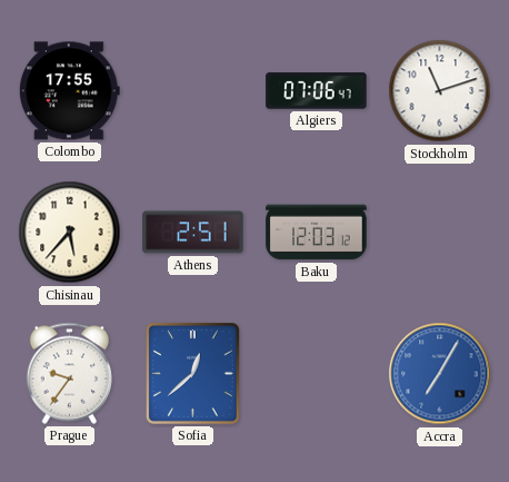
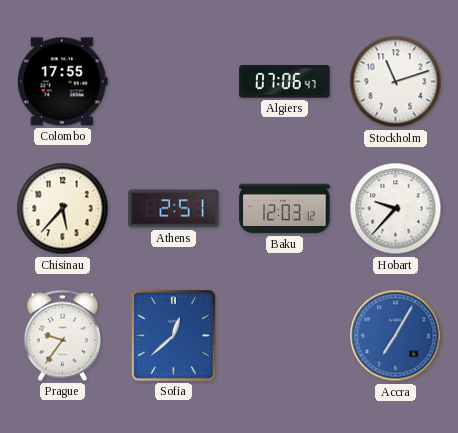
Hobart: none -> 9:37 (396, 209)
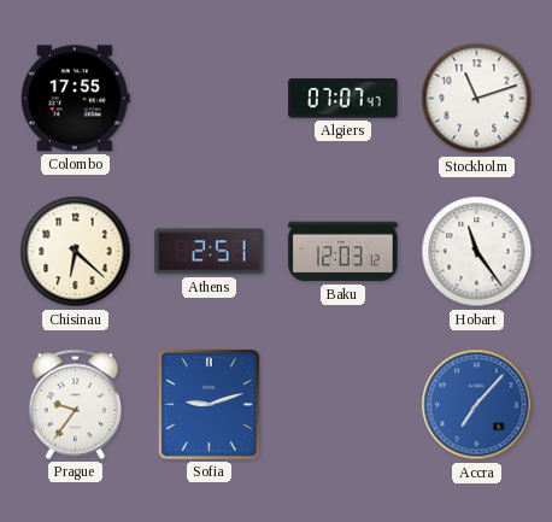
Algiers: 07:06 -> 07:07 (343, 99)
Chisinau: 5:37 -> 6:22 (76, 252)
Hobart: 9:37 -> 11:24 (477, 252)
Sofia: 12:38 -> 9:12 (209, 404)
Accra: 7:05 -> 7:07 (477, 405)
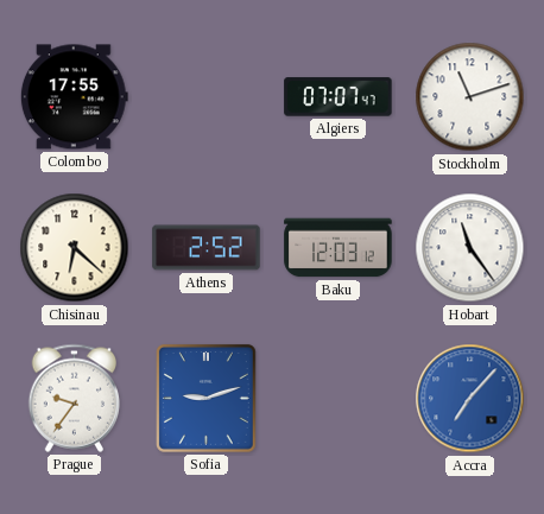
Athens: 2:51 -> 2:52 (207, 248)
